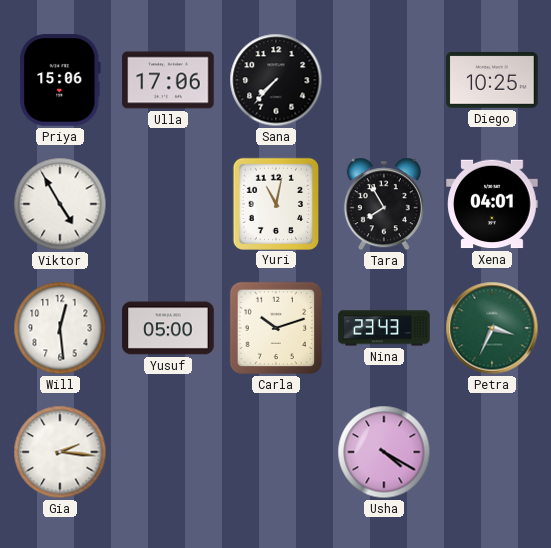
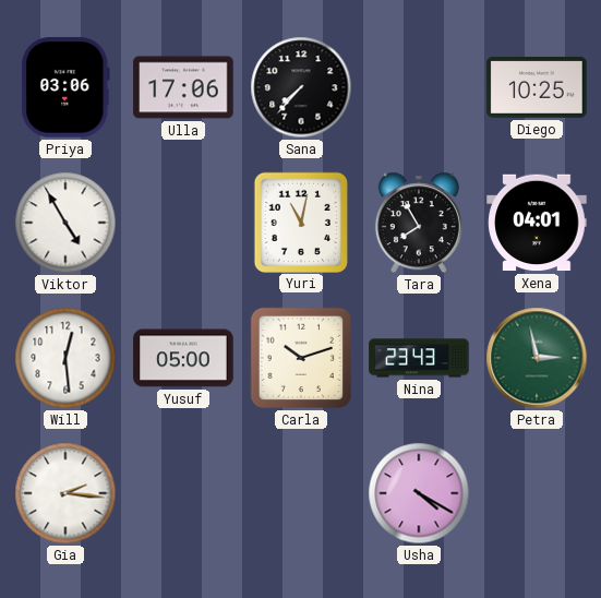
Priya: 15:06 -> 03:06 (65, 87)
Petra: 3:34 -> 2:58 (537, 358)
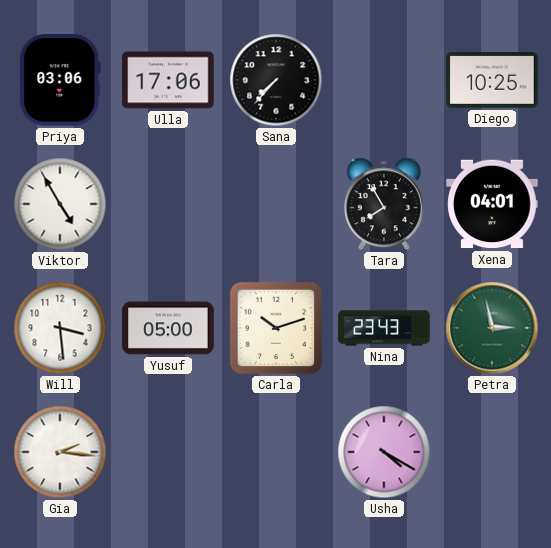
Yuri: 11:02 -> none (300, 222)
Will: 12:29 -> 3:29 (60, 328)
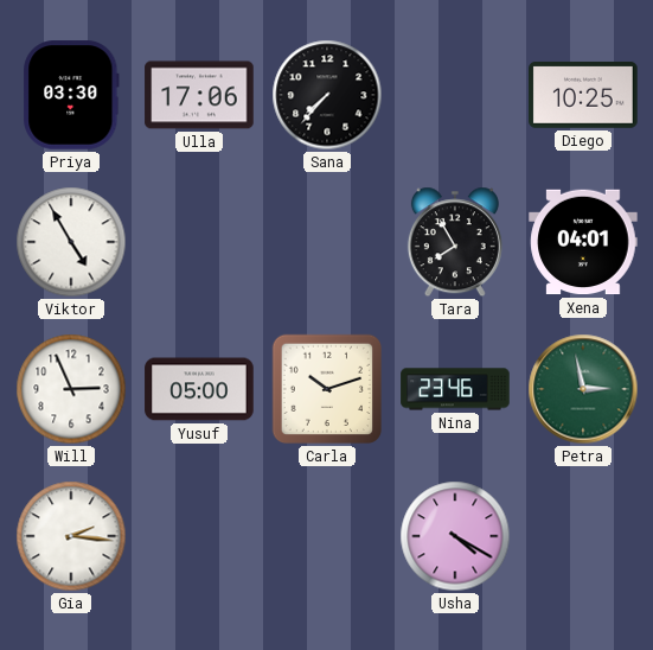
Priya: 03:06 -> 03:30 (71, 95)
Will: 3:29 -> 2:56 (71, 389)
Nina: 23:43 -> 23:46 (455, 389)
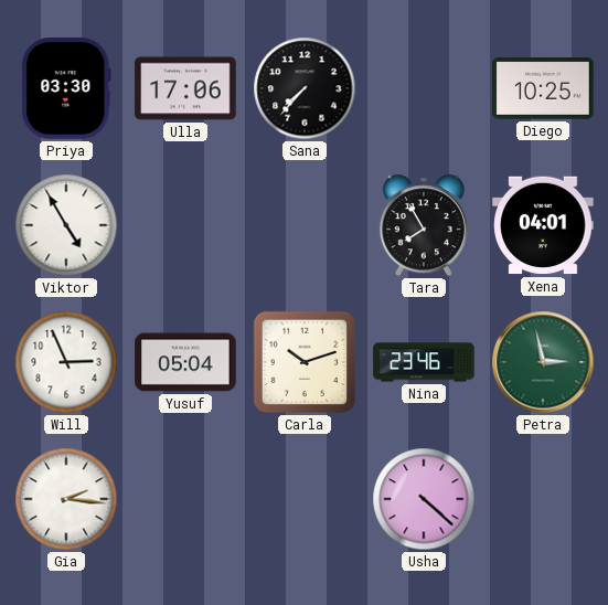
Yusuf: 05:00 -> 05:04 (185, 362)
Usha: 4:20 -> 4:22 (424, 499)
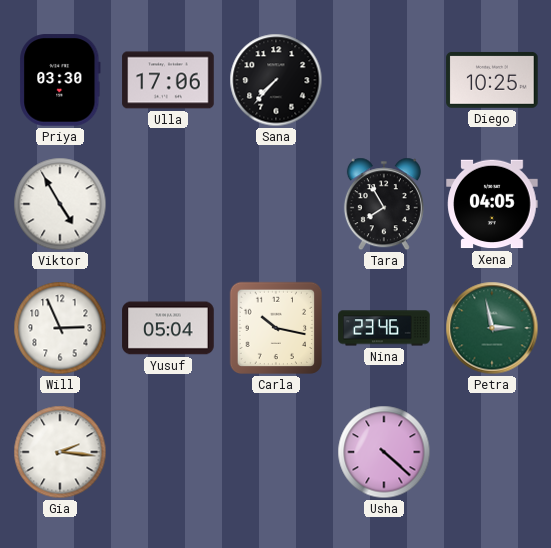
Xena: 04:01 -> 04:05 (492, 204)
Carla: 10:12 -> 10:17 (276, 328)
